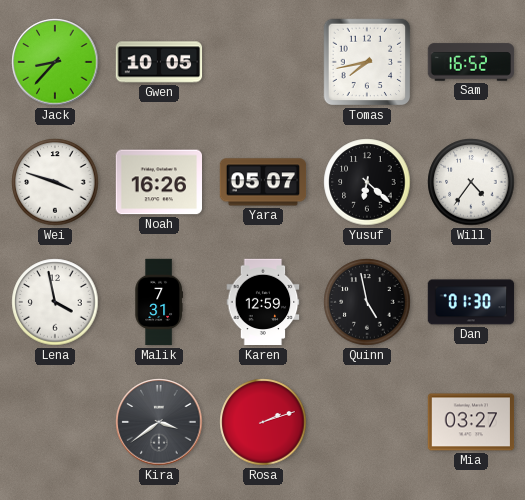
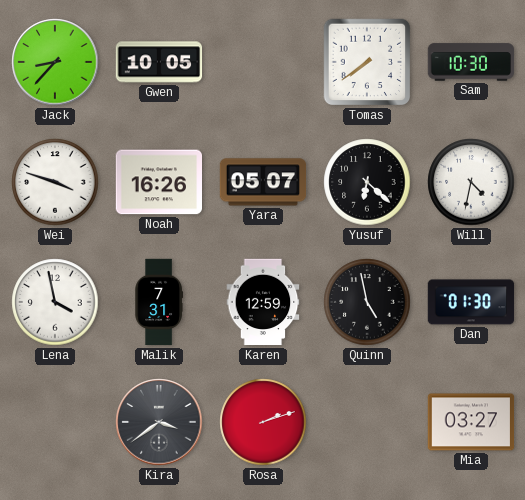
Tomas: 7:43 -> 7:39 (367, 62)
Sam: 16:52 -> 10:30 (471, 62)
Will: 4:36 -> 4:32 (471, 182)
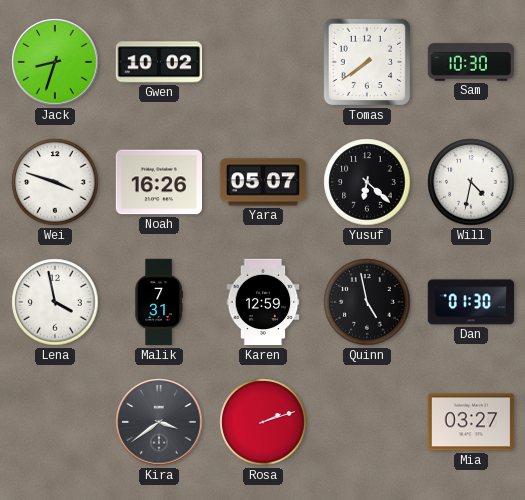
Jack: 8:37 -> 8:33 (55, 62)
Gwen: 10:05 -> 10:02 (159, 62)
